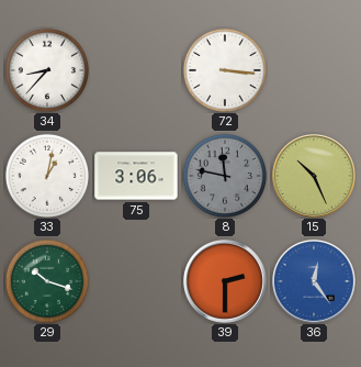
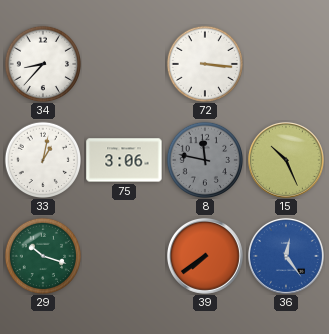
39: 2:30 -> 7:39 (205, 256)
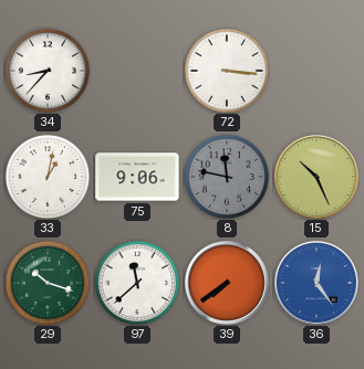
75: 3:06 -> 9:06 (137, 177)
97: none -> 11:38 (136, 282)
